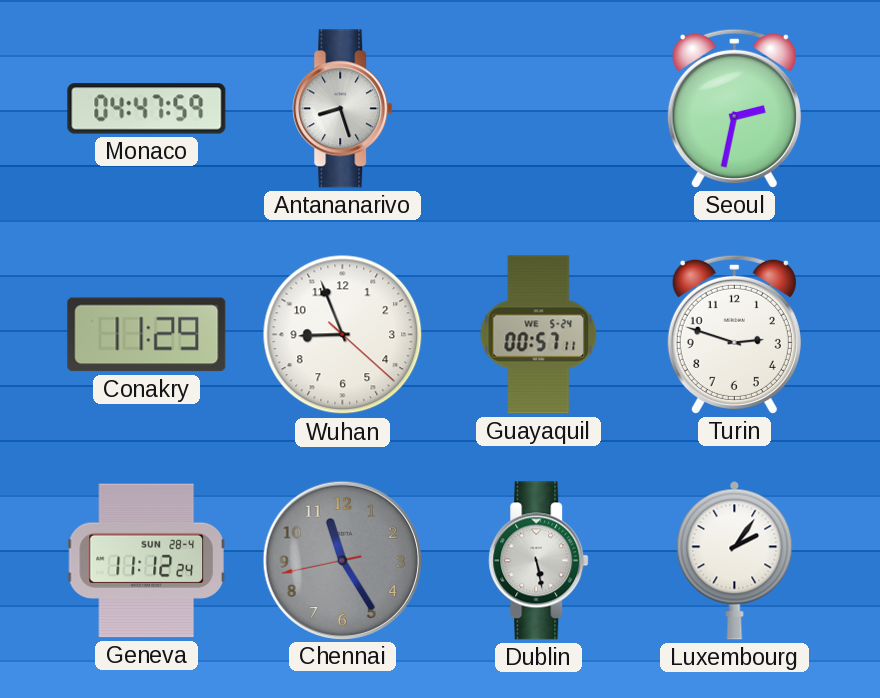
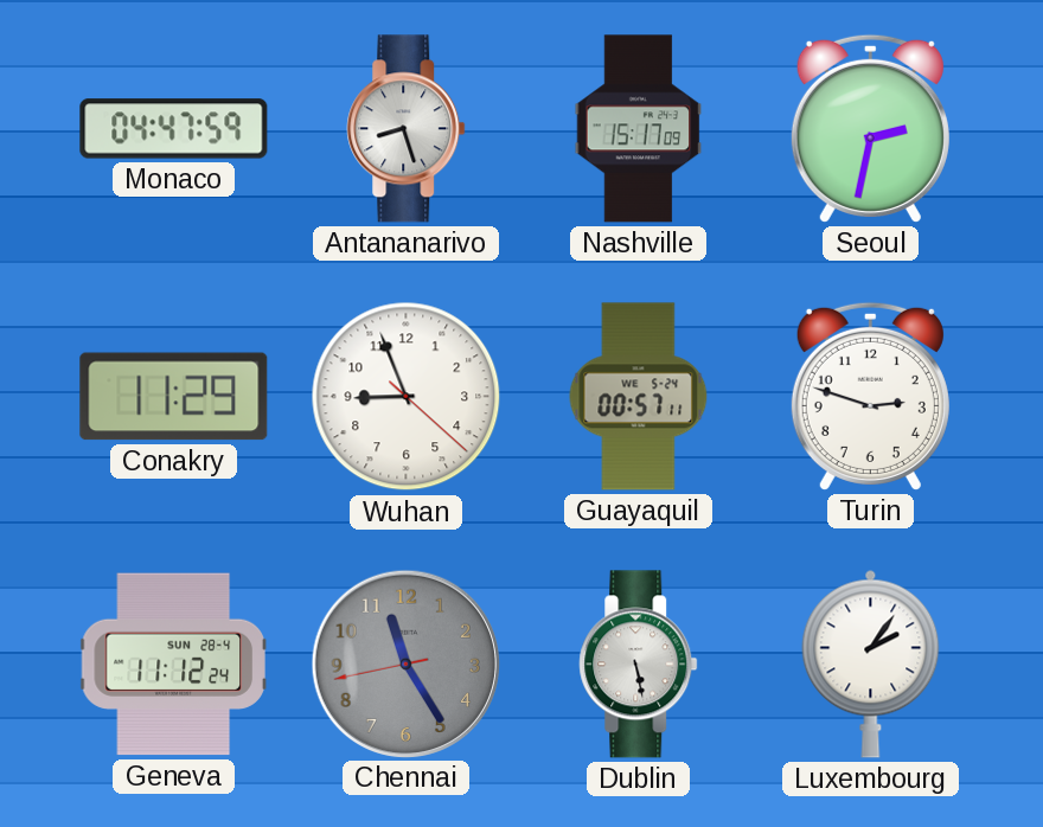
Nashville: none -> 15:17 (639, 129)
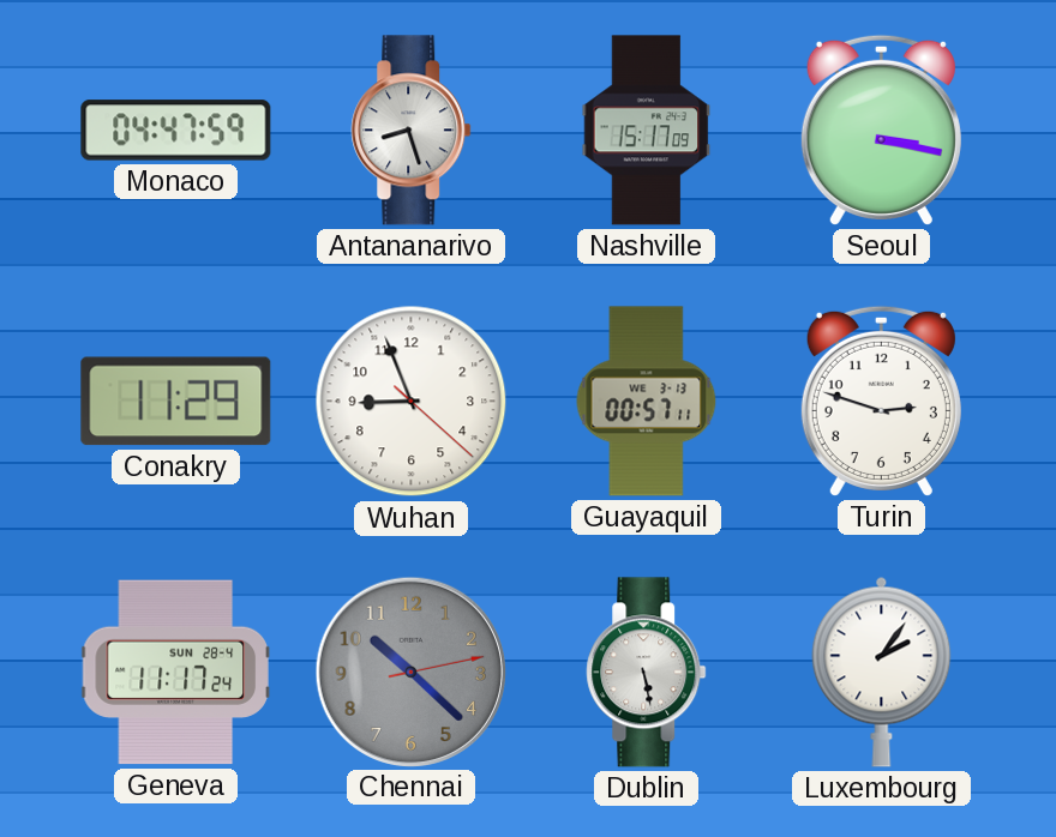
Seoul: 2:32 -> 3:17 (881, 130)
Guayaquil date: WE 5-24 -> WE 3-13 (647, 402)
Geneva: 11:12 -> 11:17 (175, 673)
Chennai: 11:24 -> 10:22 (410, 672)
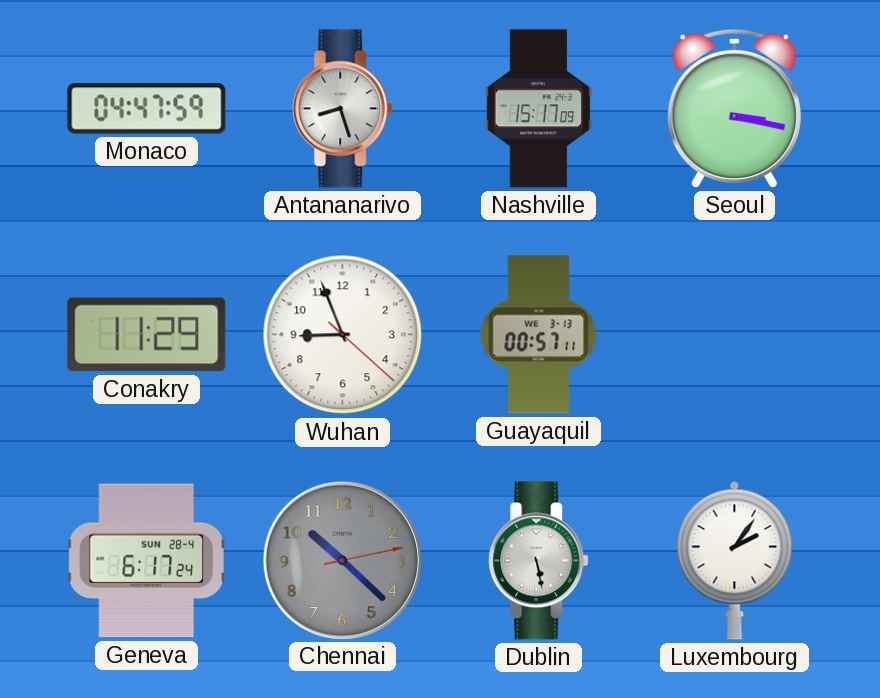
Turin: 2:48 -> none (881, 401)
Geneva: 11:17 -> 6:17 (146, 561)
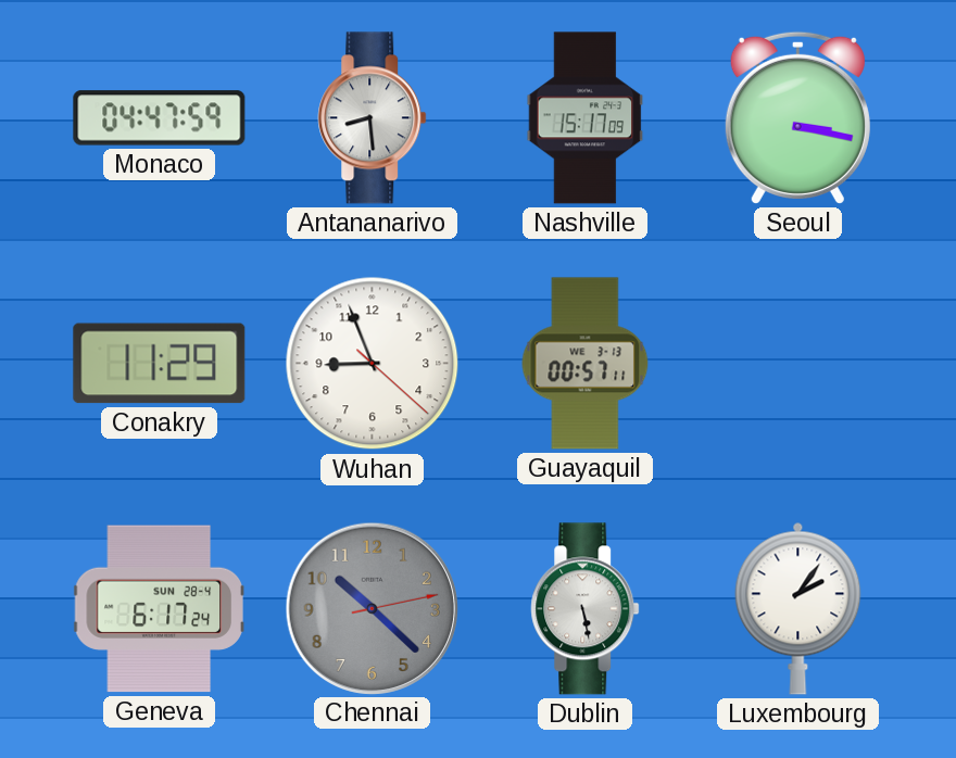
Antananarivo: 8:27 -> 8:29 (373, 118)
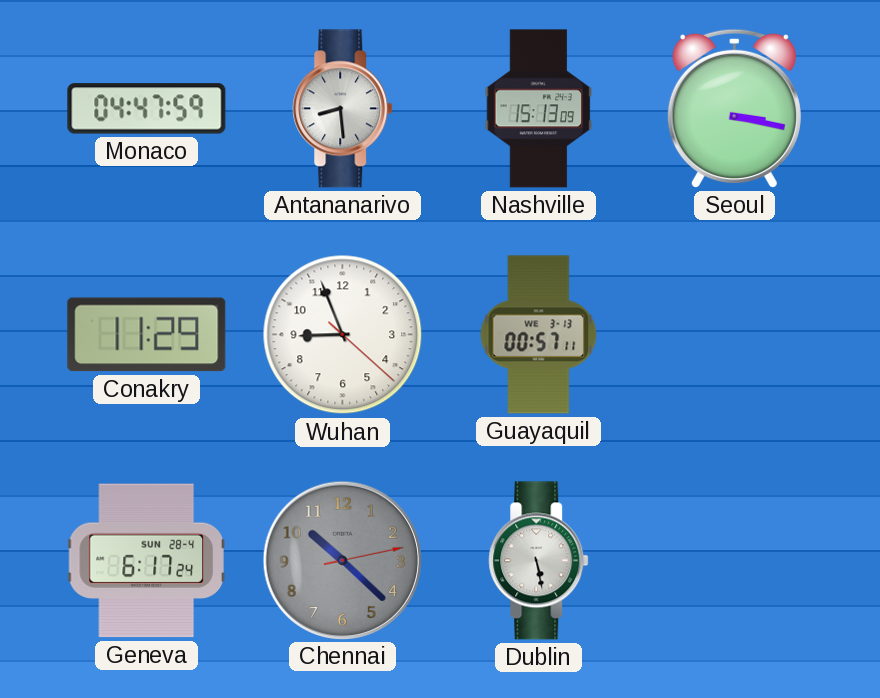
Nashville: 15:17 -> 15:13 (539, 109)
Luxembourg: 2:06 -> none (798, 608)
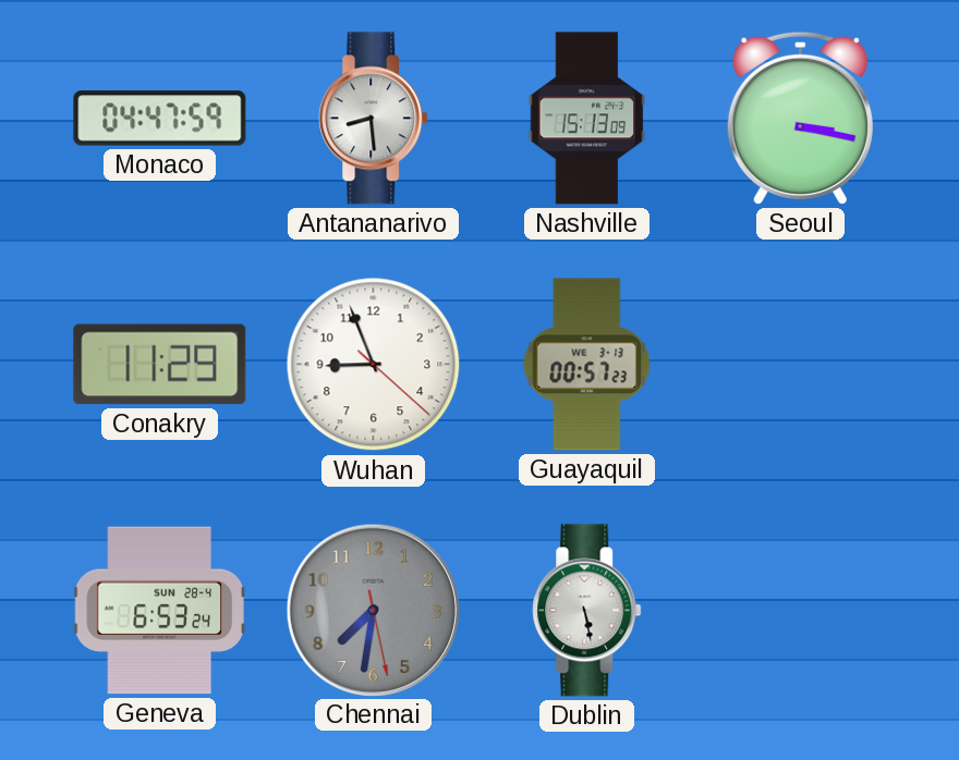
Guayaquil: 00:57:11 -> 00:57:23 (587, 365)
Geneva: 6:17 -> 6:53 (159, 611)
Chennai: 10:22 -> 7:31 (373, 610)
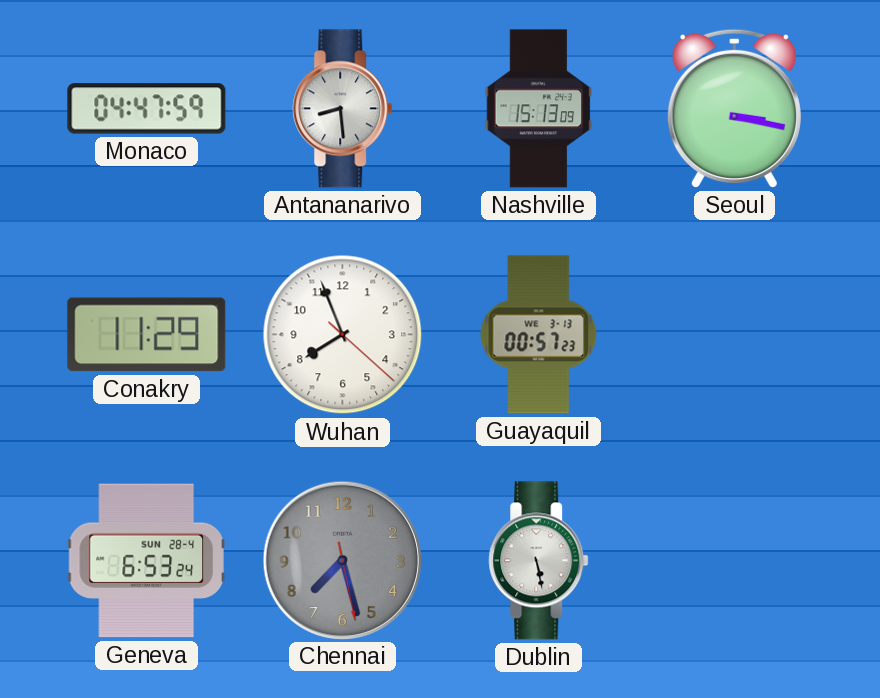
Wuhan: 8:56 -> 7:56 (343, 335)
Chennai: 7:31 -> 7:27 (342, 560)
